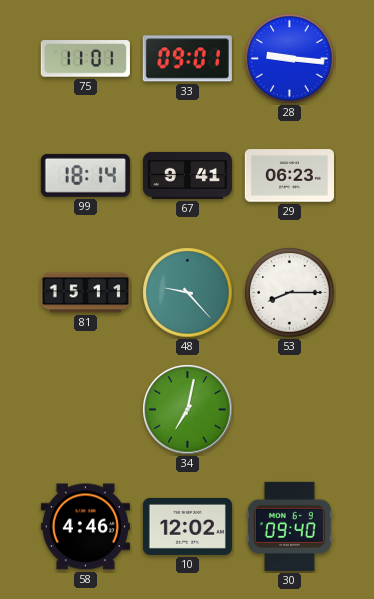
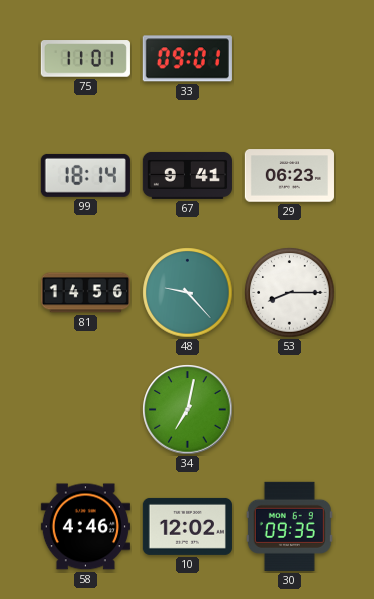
28: 9:16 -> none (290, 59)
81: 15:11 -> 14:56 (85, 293)
30: 09:40 -> 09:35 (289, 526)
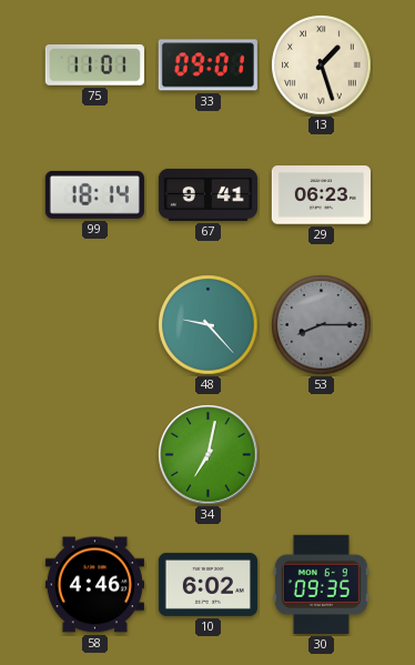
13: none -> 1:27 (322, 66)
81: 14:56 -> none (85, 293)
53 dial: white -> grey (322, 325)
10: 12:02 -> 6:02 (207, 584)
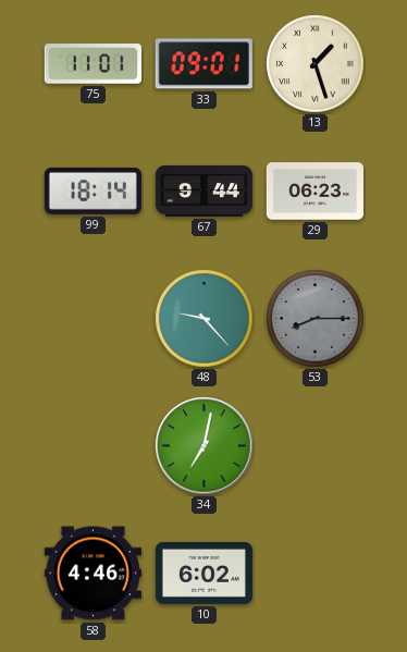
67: 9:41 -> 9:44 (203, 190)
30: 09:35 -> none (321, 584)
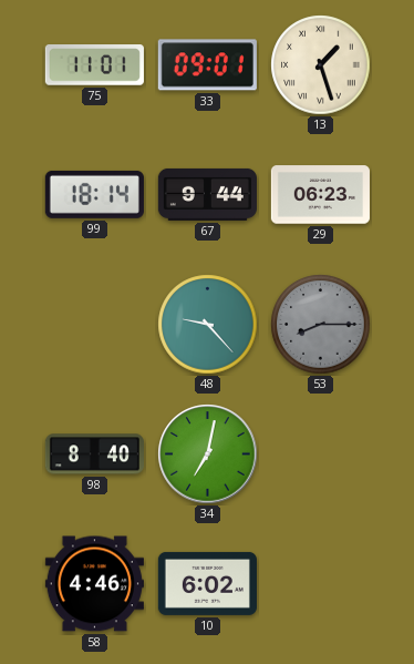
98: none -> 8:40 (94, 454)
